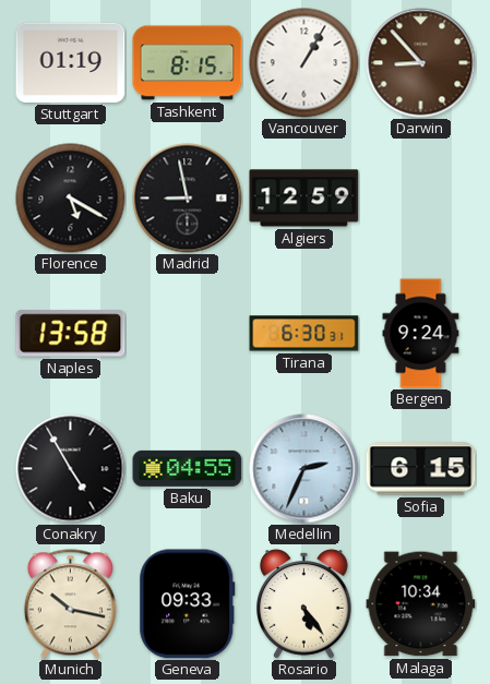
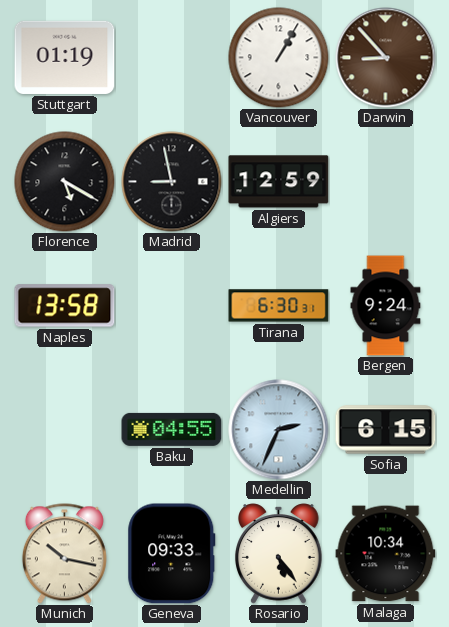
Tashkent: 8:15 -> none (188, 63)
Conakry: 4:55 -> none (71, 469)
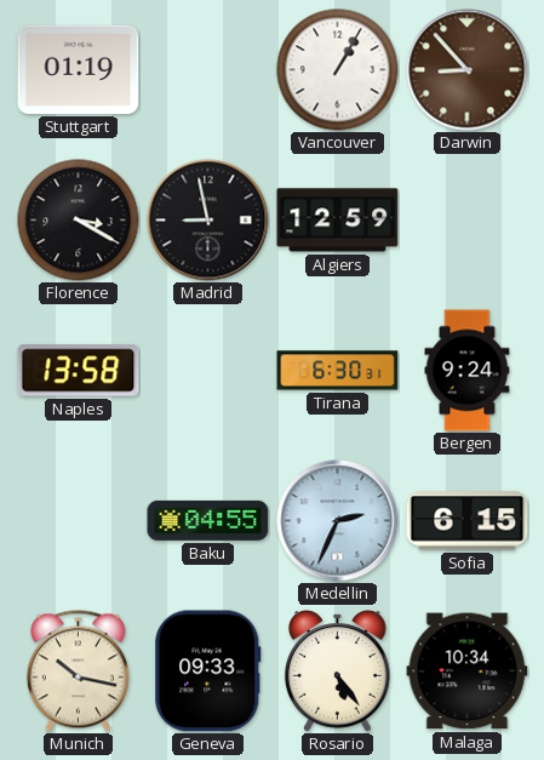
Florence: 5:20 -> 3:20 (79, 221)
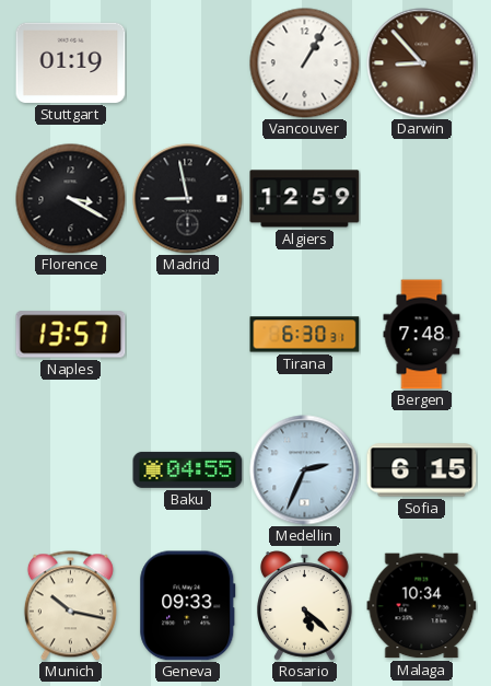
Naples: 13:58 -> 13:57 (71, 335)
Bergen: 9:24 -> 7:48 (422, 335)
Rosario: 5:24 -> 5:22 (305, 606)
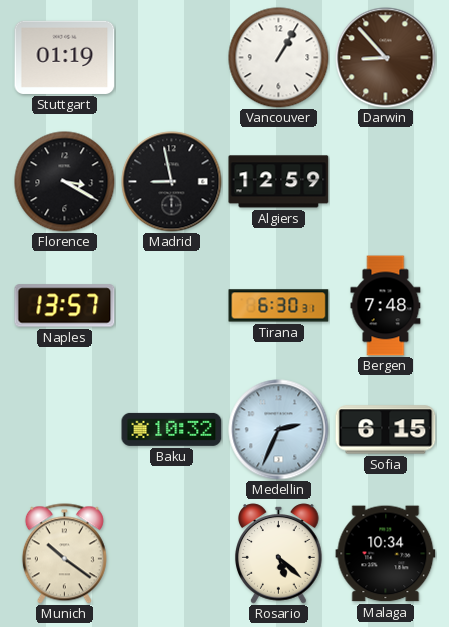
Baku: 04:55 -> 10:32 (172, 429)
Munich: 10:17 -> 10:21 (64, 554)
Geneva: 09:33 -> none (188, 606)
